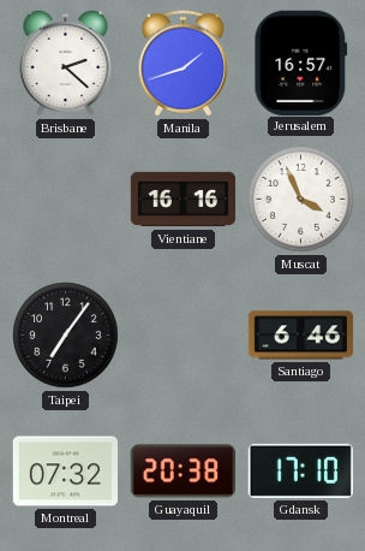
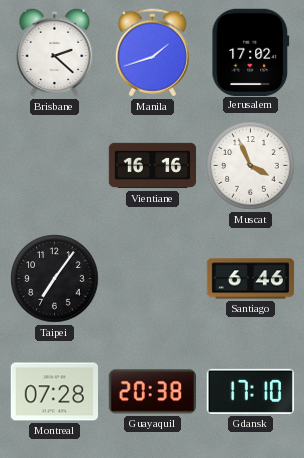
Jerusalem: 16:57 -> 17:02 (251, 52)
Montreal: 07:32 -> 07:28 (55, 392)
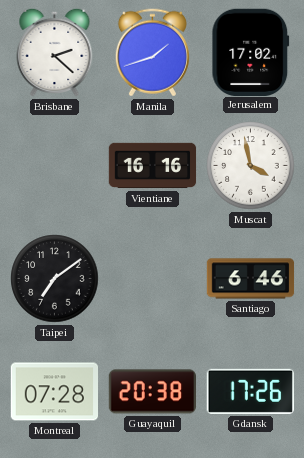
Muscat: 3:56 -> 3:58 (251, 166)
Taipei: 7:06 -> 7:09 (55, 279)
Gdansk: 17:10 -> 17:26 (250, 391)
